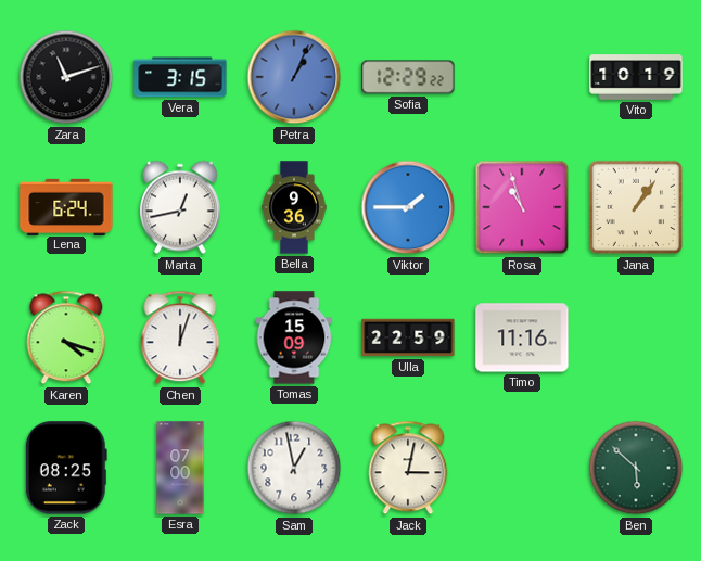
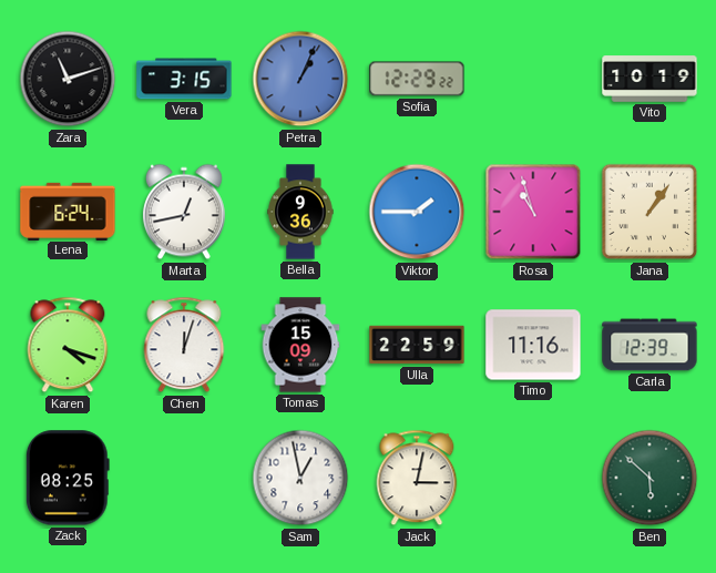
Carla: none -> 12:39 (649, 345)
Esra: 07:00 -> none (180, 468)
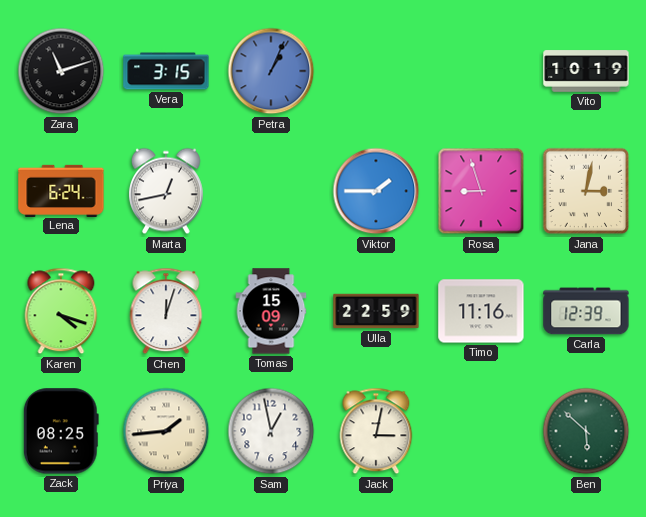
Sofia: 12:29 -> none (417, 79)
Bella: 9:36 -> none (300, 212)
Rosa: 10:57 -> 8:57 (481, 191)
Jana: 1:06 -> 3:02 (586, 191)
Priya: none -> 1:44 (166, 431)
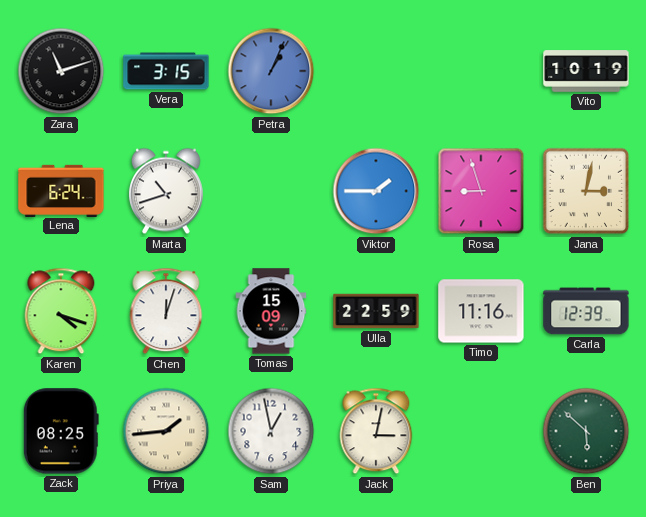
Marta: 12:43 -> 10:42 (166, 191)
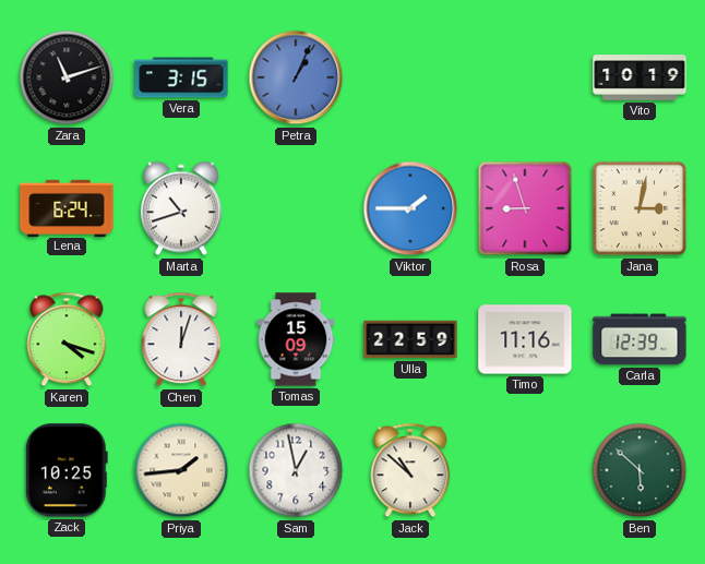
Zack: 08:25 -> 10:25 (67, 470)
Jack: 3:02 -> 10:52 (410, 470)
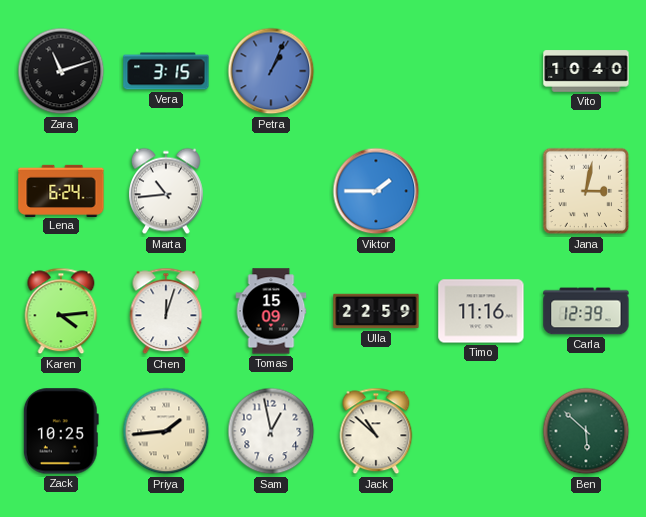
Vito: 10:19 -> 10:40 (586, 71)
Marta: 10:42 -> 10:44 (166, 191)
Rosa: 8:57 -> none (525, 208)
Karen: 4:18 -> 4:14 (61, 311)
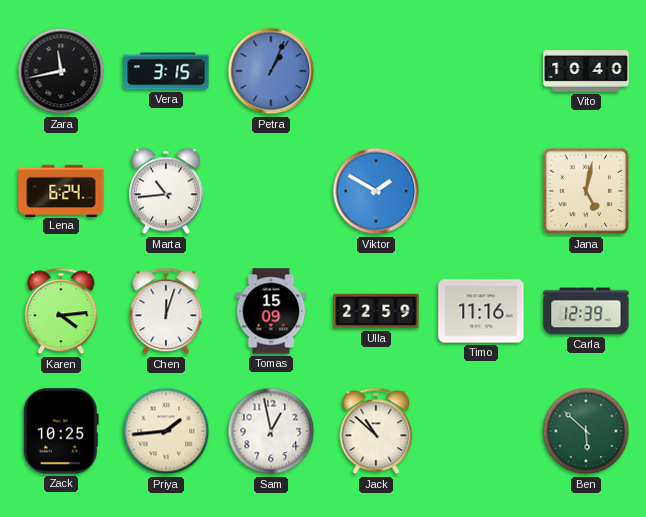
Zara: 11:12 -> 11:43 (61, 71)
Viktor: 1:45 -> 1:50 (376, 191)
Jana: 3:02 -> 5:02 (586, 191)
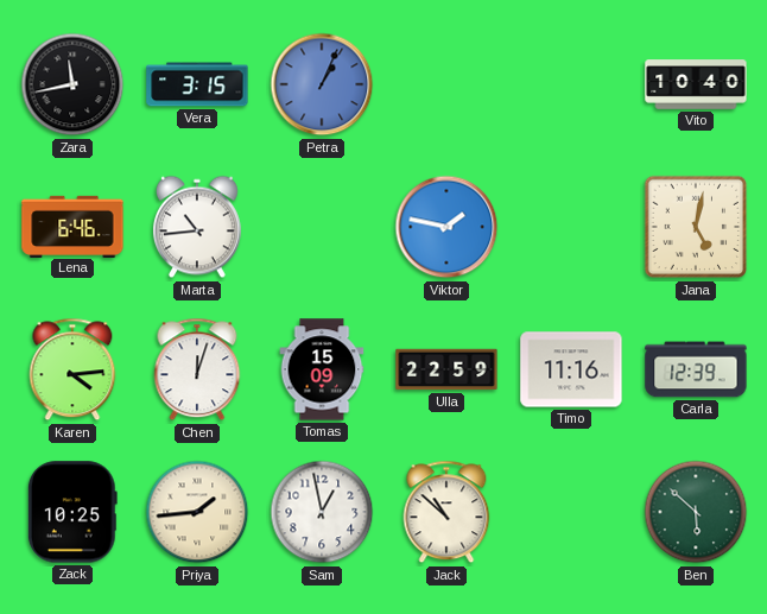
Lena: 6:24 -> 6:46 (72, 226)
Viktor: 1:50 -> 1:47 (446, 227)
